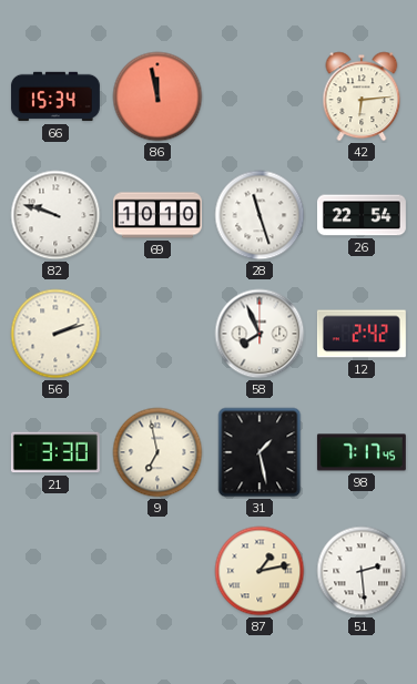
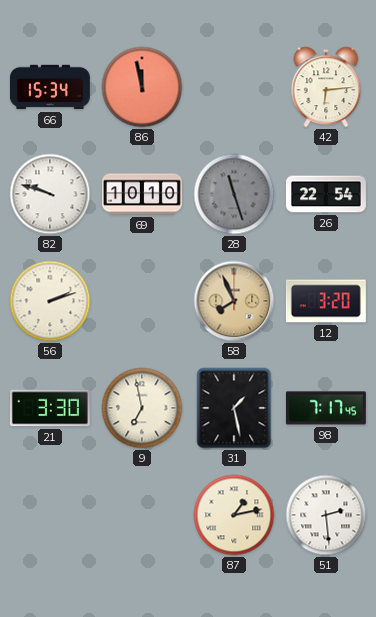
28 dial: white -> grey (234, 194)
58 dial: white -> champagne (234, 301)
12: 2:42 -> 3:20 (326, 301)
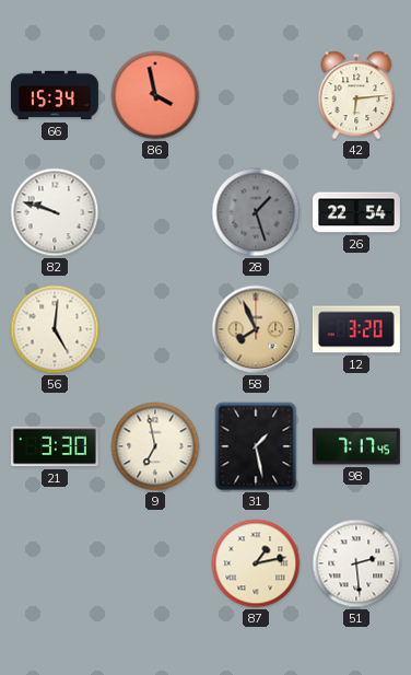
86: 11:58 -> 3:58 (155, 95)
69: 10:10 -> none (142, 194)
28: 11:27 -> 1:27 (256, 212)
56: 2:12 -> 5:01 (55, 329)
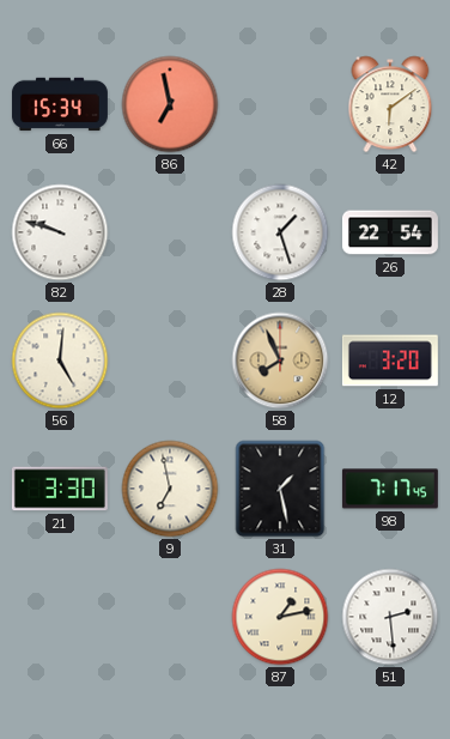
86: 3:58 -> 6:58 (170, 104)
42: 6:14 -> 6:09 (390, 104)
28 dial: grey -> white (280, 232)
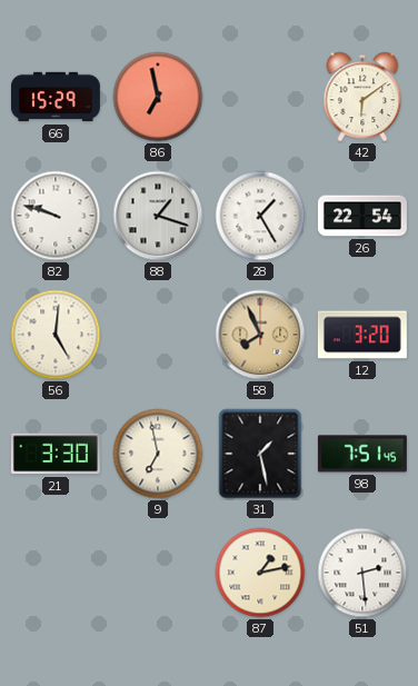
66: 15:34 -> 15:29 (56, 97)
88: none -> 1:18 (158, 216)
28: 1:27 -> 1:25 (260, 216)
98: 7:17 -> 7:51 (362, 454)
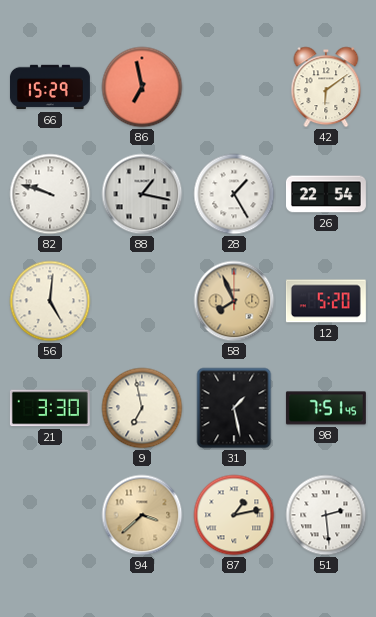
88: 1:18 -> 1:17 (142, 194)
12: 3:20 -> 5:20 (326, 301)
94: none -> 3:38 (142, 515)
